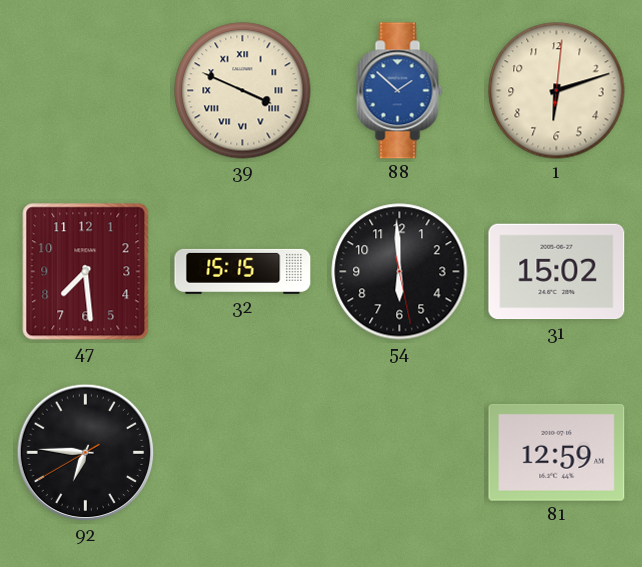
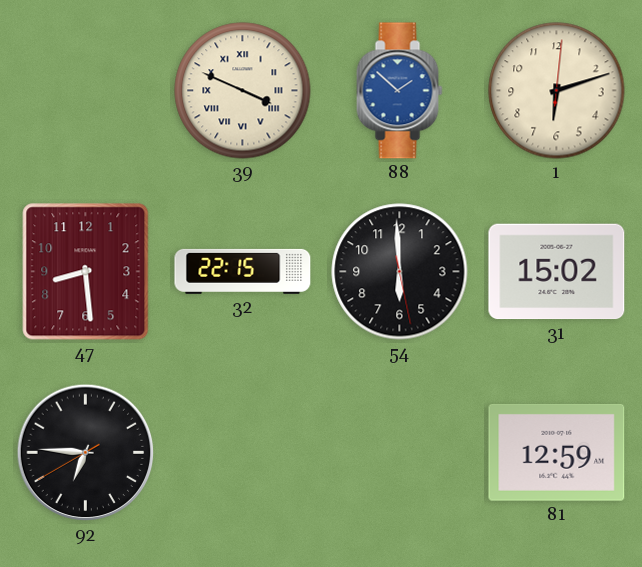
47: 7:29 -> 8:29 (86, 272)
32: 15:15 -> 22:15 (243, 271)
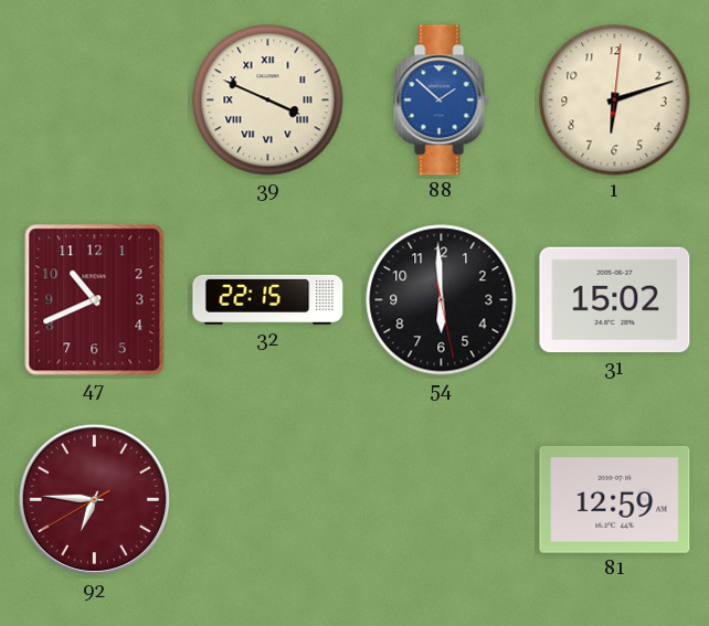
47: 8:29 -> 10:41 (95, 300)
92 dial: black -> burgundy (95, 500)
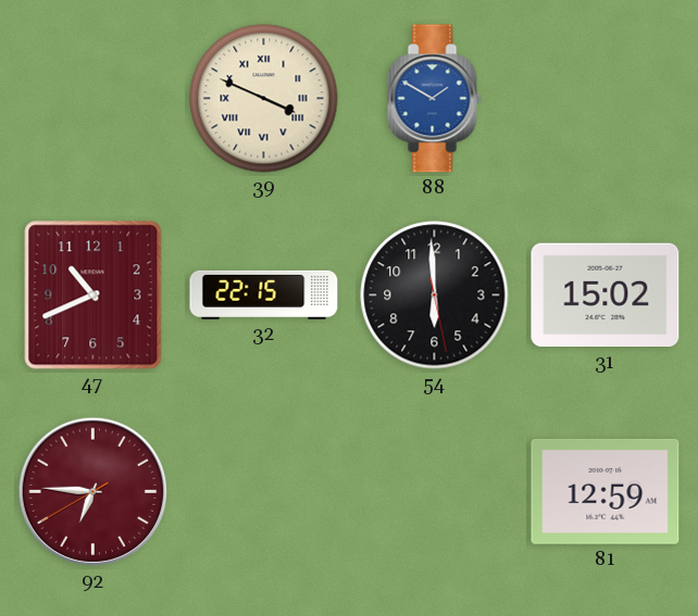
88: 1:52 -> 1:50 (435, 99)
1: 6:12 -> none (615, 100)
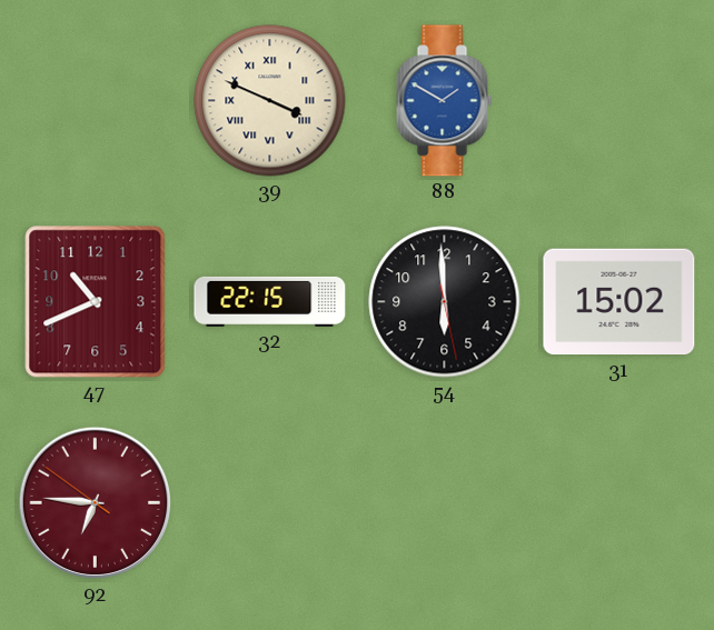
92: 6:45:40 -> 6:45:51 (96, 503)
81: 12:59 -> none (606, 491)
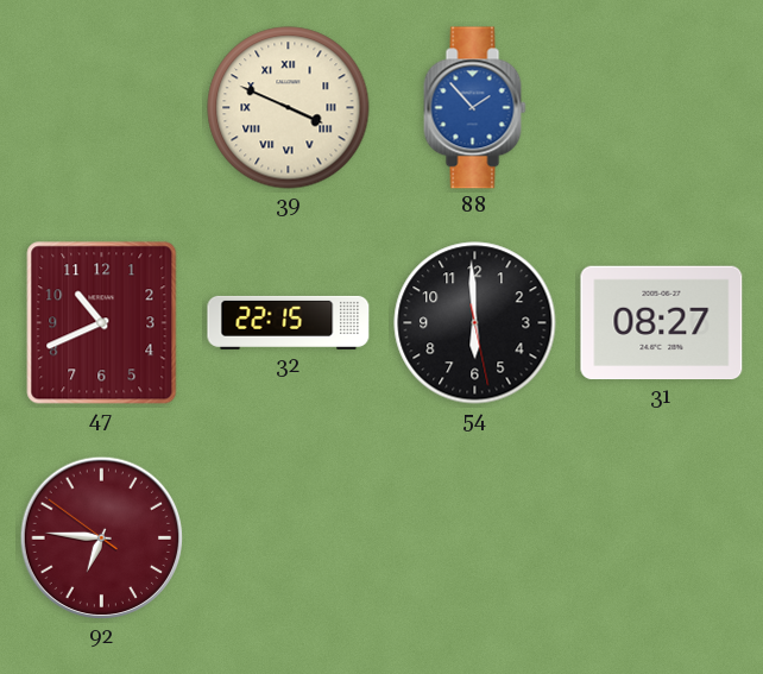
88: 1:50 -> 1:53 (475, 108)
31: 15:02 -> 08:27 (662, 323)
